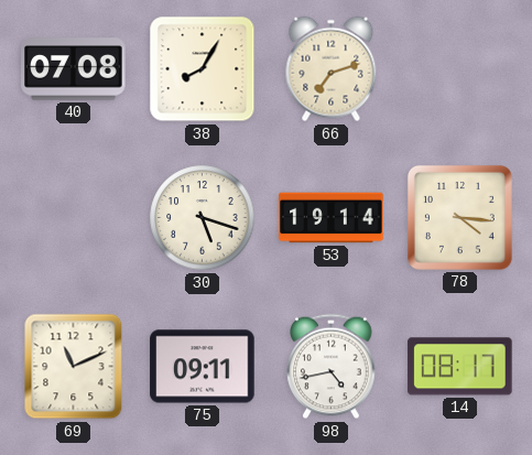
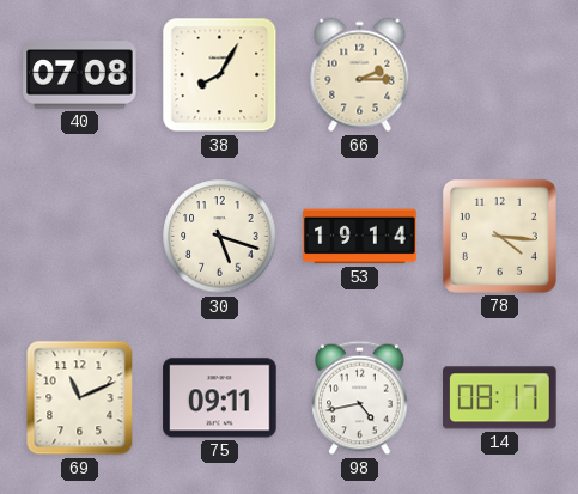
66: 7:12 -> 2:15 (360, 75)
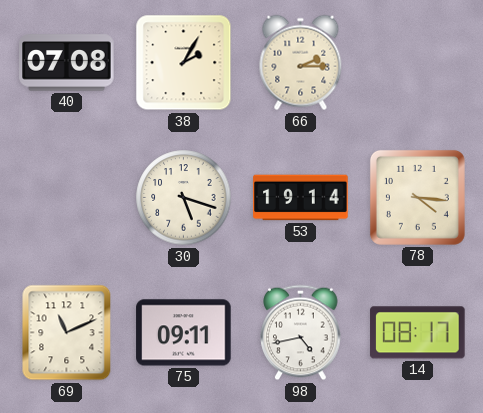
38: 8:05 -> 2:05 (184, 63)
